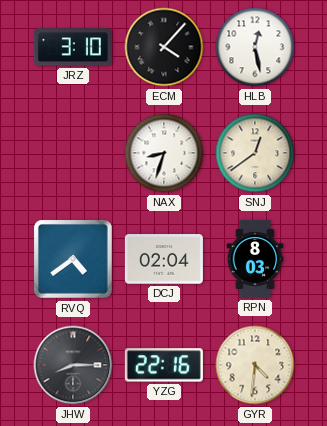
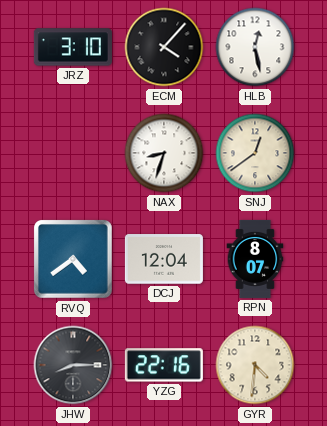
DCJ: 02:04 -> 12:04 (164, 259)
RPN: 8:03 -> 8:07 (255, 259)
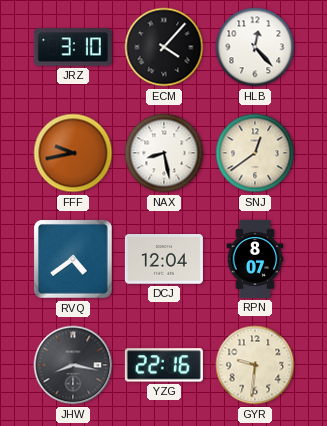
HLB: 12:28 -> 12:23 (255, 47)
FFF: none -> 9:43 (73, 153)
NAX: 8:33 -> 8:28 (164, 153)
JHW: 8:15 -> 8:17 (73, 365)
GYR: 4:31 -> 9:31 (255, 365)
